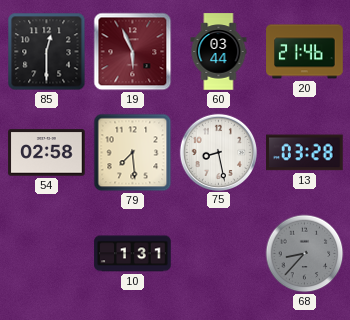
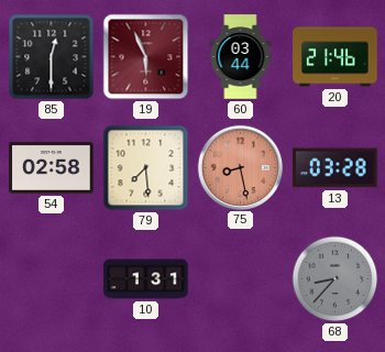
75 dial: white -> salmon (240, 167)
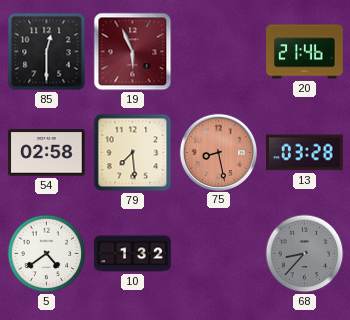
60: 03:44 -> none (241, 57)
5: none -> 4:39 (47, 254)
10: 1:31 -> 1:32 (133, 254)
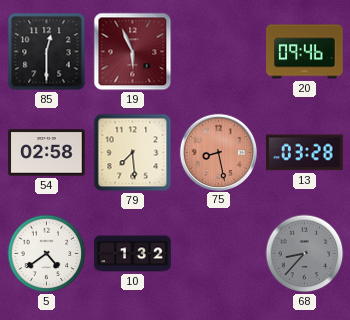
20: 21:46 -> 09:46 (305, 52)
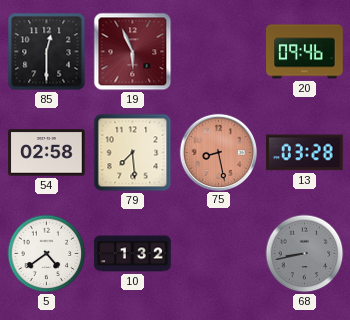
68: 8:37 -> 8:43 (305, 254)
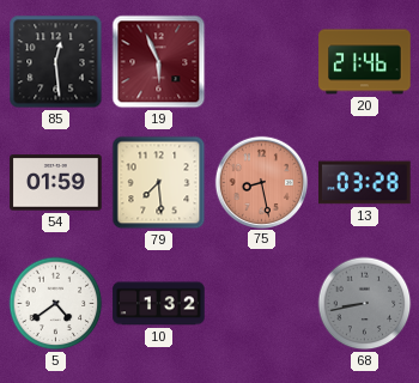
85: 12:30 -> 12:29 (56, 62)
20: 09:46 -> 21:46 (365, 62)
54: 02:58 -> 01:59 (56, 183)
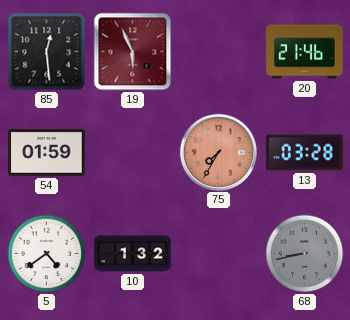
79: 7:29 -> none (159, 183)
75: 8:28 -> 7:35 (218, 152)
